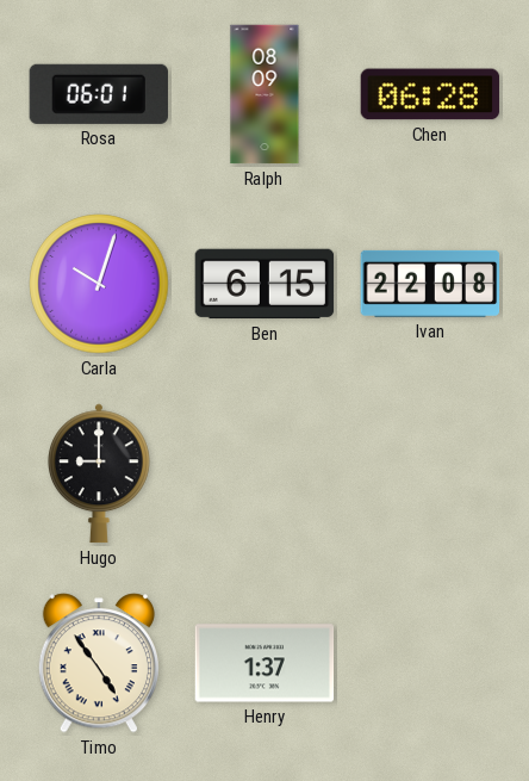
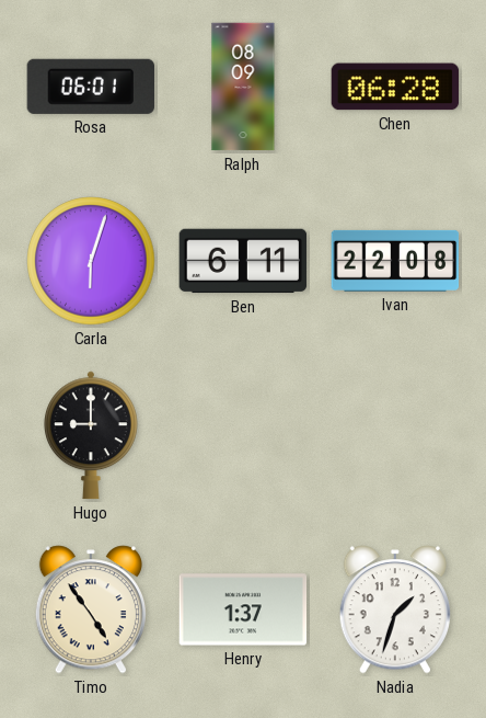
Carla: 10:03 -> 6:03 (91, 261)
Ben: 6:15 -> 6:11 (243, 261)
Nadia: none -> 1:33 (395, 609)
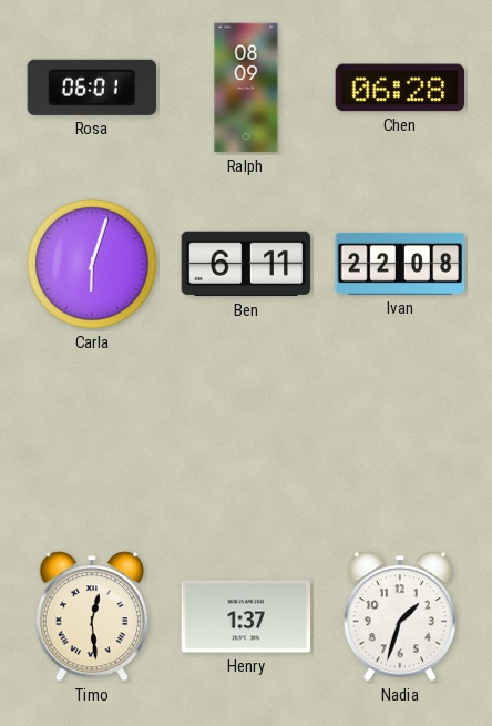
Hugo: 9:00 -> none (92, 435)
Timo: 4:54 -> 12:29 (92, 616)
